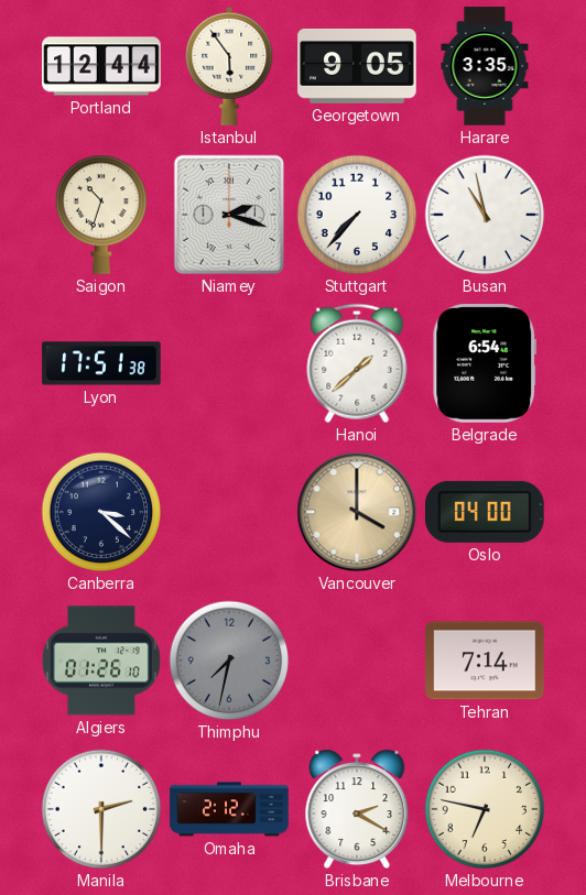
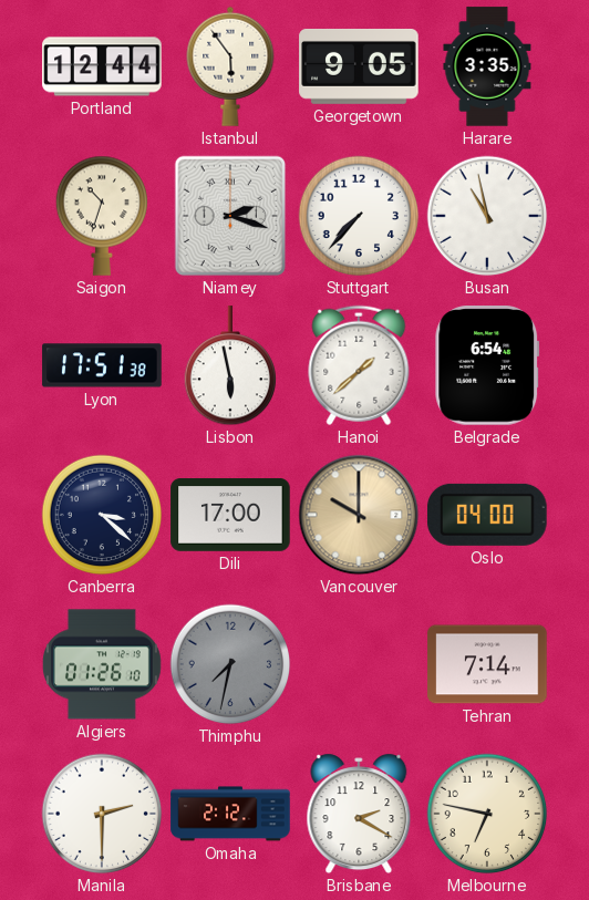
Lisbon: none -> 5:58 (230, 366)
Dili: none -> 17:00 (230, 516)
Vancouver: 4:00 -> 10:00 (359, 515)
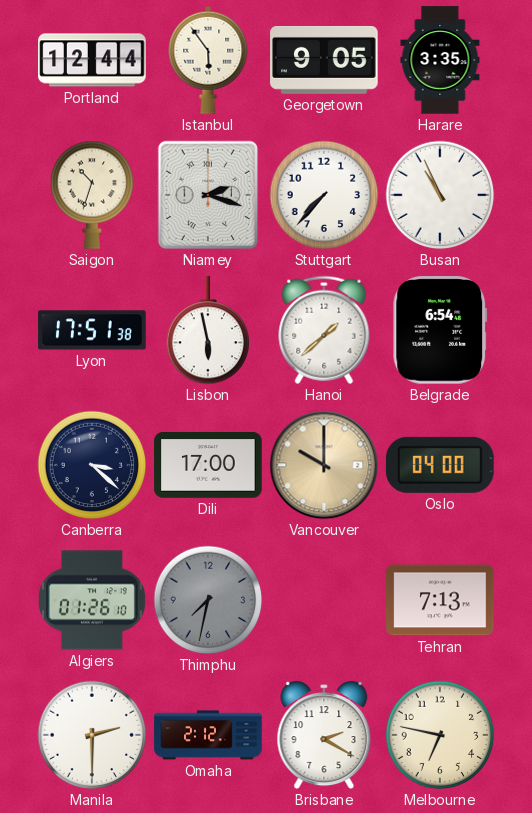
Busan: 10:58 -> 10:56 (440, 195)
Tehran: 7:14 -> 7:13 (440, 600)
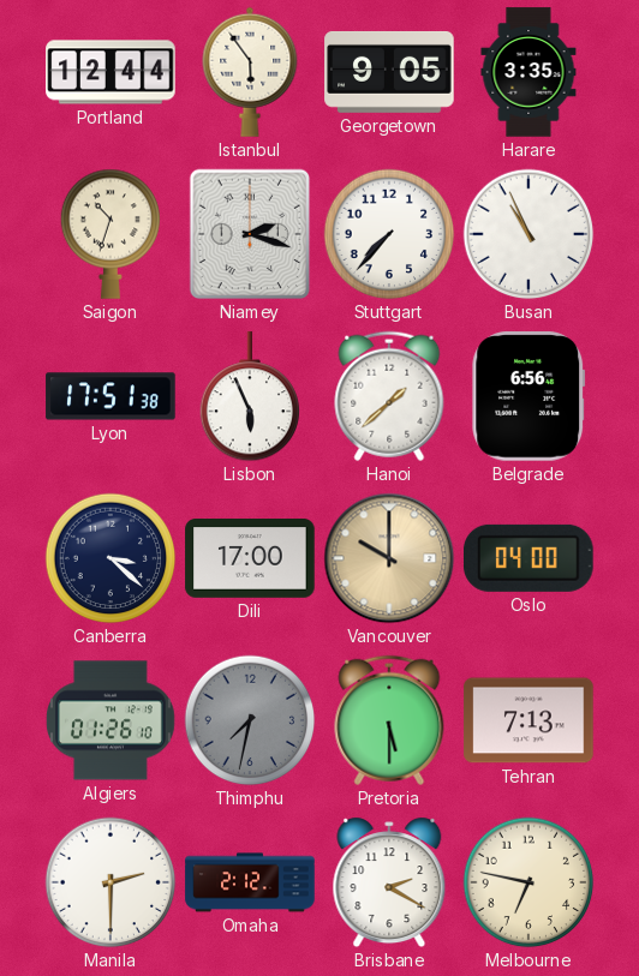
Lisbon: 5:58 -> 5:56 (250, 397)
Belgrade: 6:54 -> 6:56 (528, 396)
Pretoria: none -> 5:30 (389, 720)
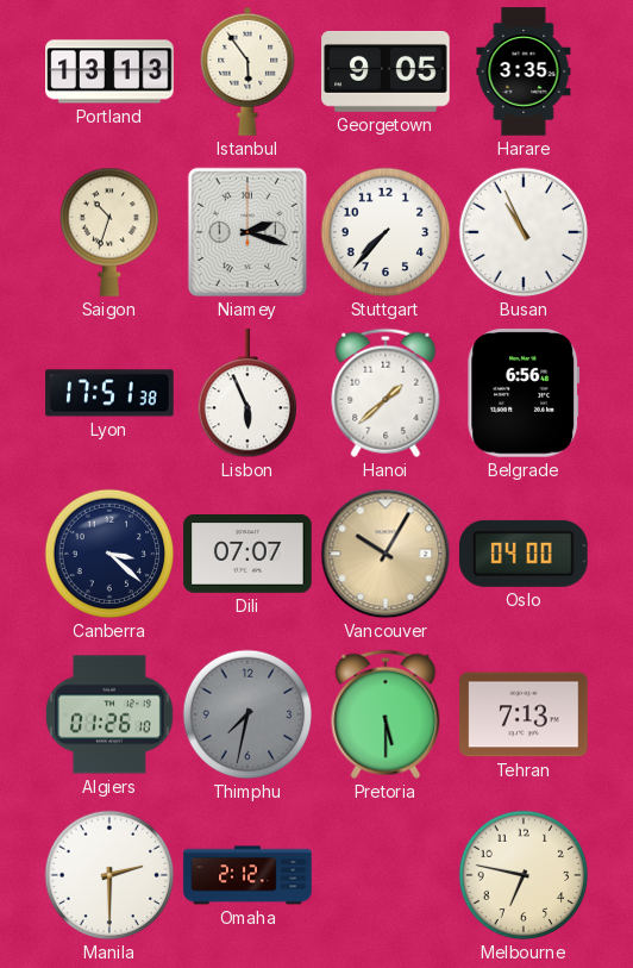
Portland: 12:44 -> 13:13 (109, 71)
Dili: 17:00 -> 07:07 (247, 555)
Vancouver: 10:00 -> 10:05 (386, 554)
Brisbane: 2:20 -> none (389, 882)
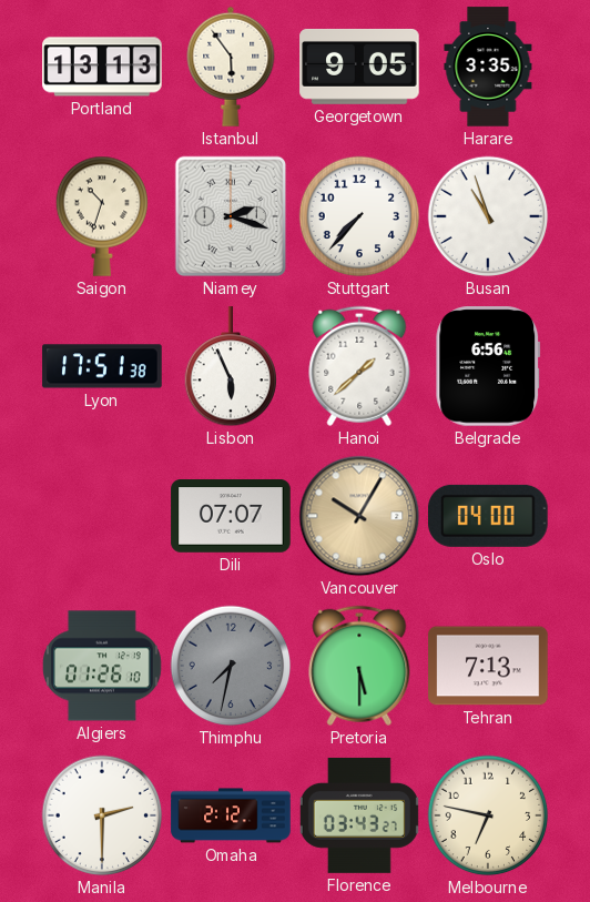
Busan: 10:56 -> 10:57 (488, 216)
Canberra: 3:22 -> none (109, 554)
Florence: none -> 03:43 (359, 815)
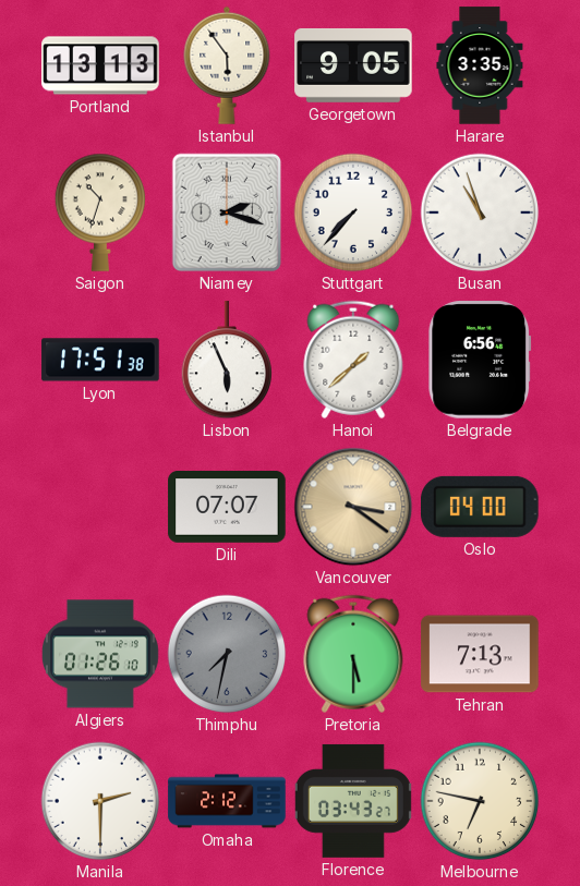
Vancouver: 10:05 -> 3:21 (353, 507)
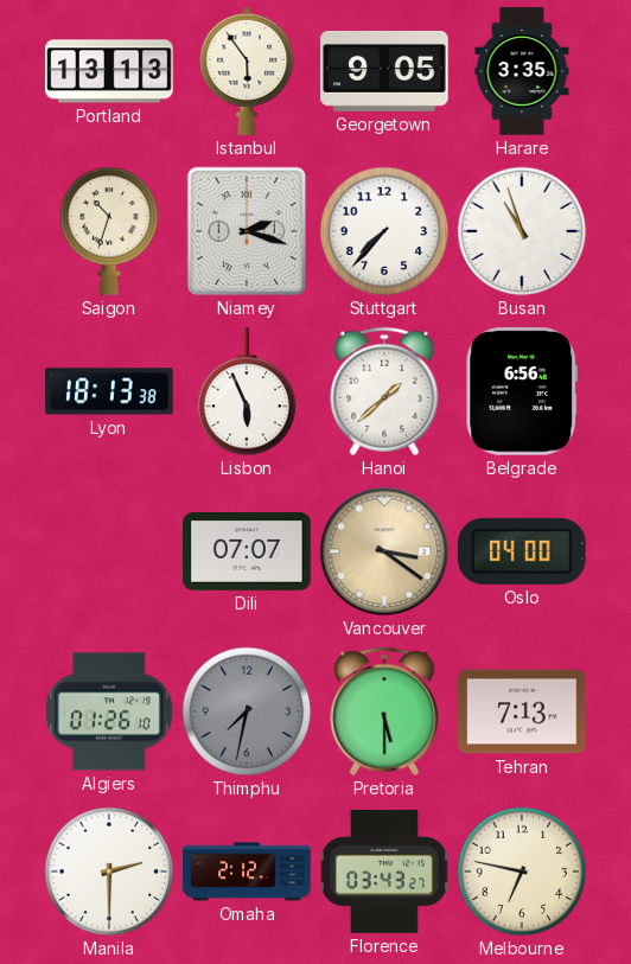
Lyon: 17:51 -> 18:13 (109, 391)
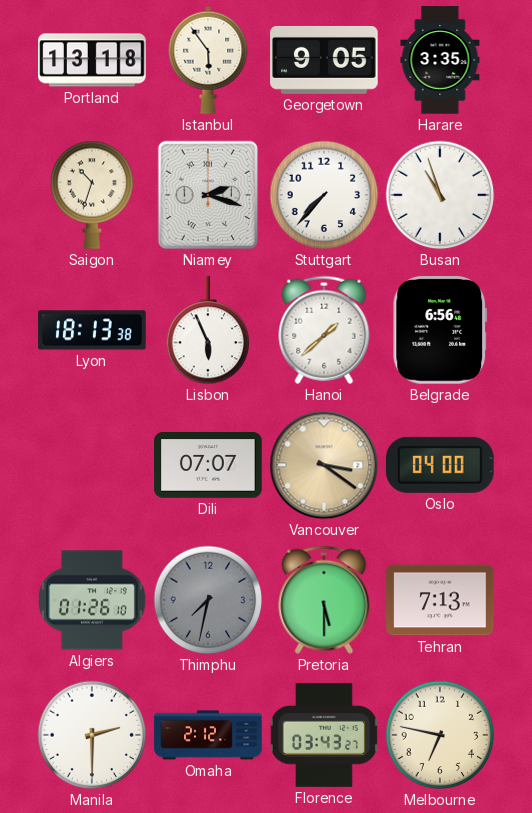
Portland: 13:13 -> 13:18 (92, 60)
